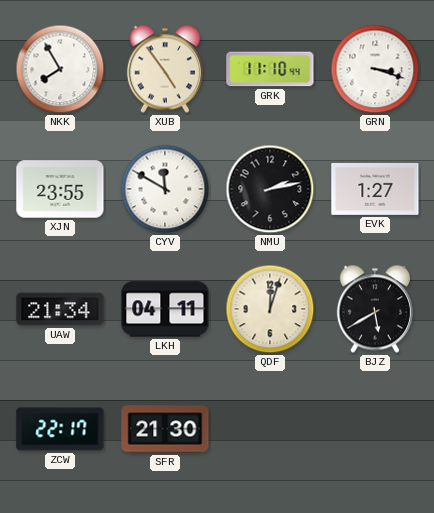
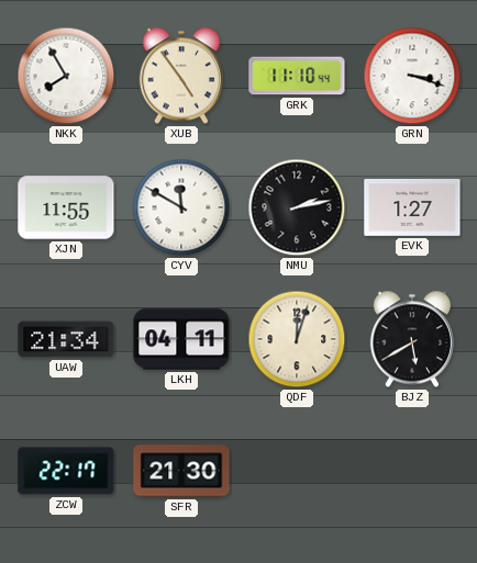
XJN: 23:55 -> 11:55 (66, 207)
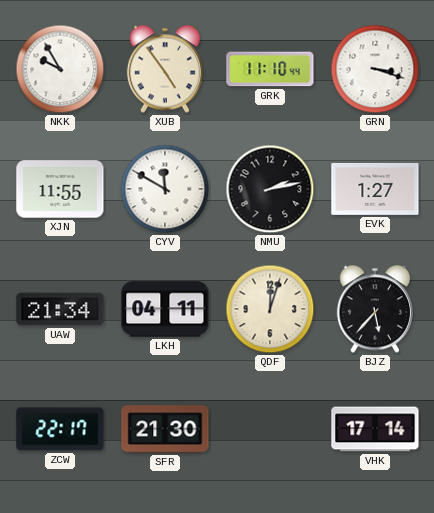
NKK: 7:55 -> 9:55 (60, 69)
BJZ: 5:40 -> 5:37 (375, 309)
VHK: none -> 17:14 (375, 429)
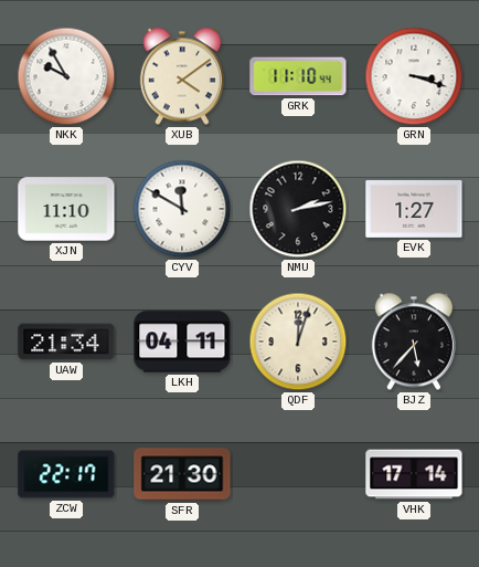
XUB: 4:54 -> 4:09 (182, 76)
XJN: 11:55 -> 11:10 (66, 209)
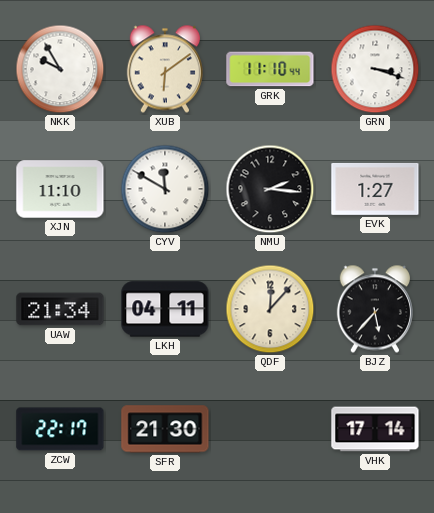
XUB: 4:09 -> 6:09 (165, 69)
NMU: 2:13 -> 2:16 (270, 189)
QDF: 12:03 -> 12:07 (270, 309)
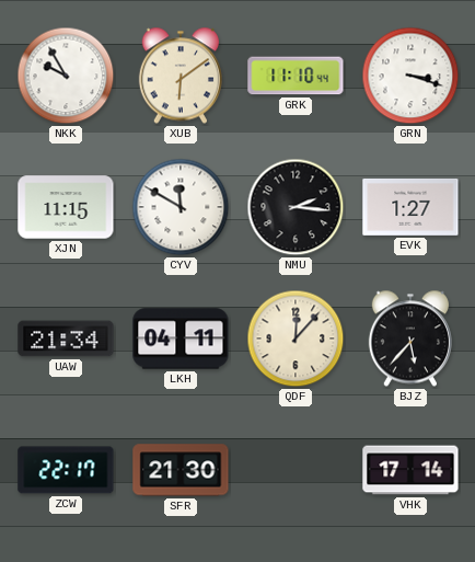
XJN: 11:10 -> 11:15 (66, 207)
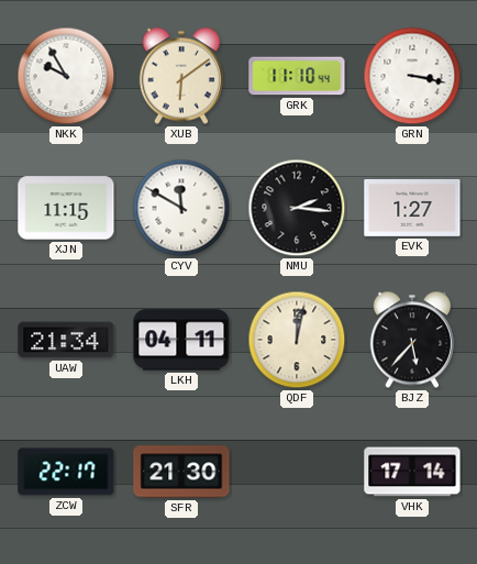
GRN: 3:18 -> 3:17 (412, 76)
QDF: 12:07 -> 12:02 (297, 340)
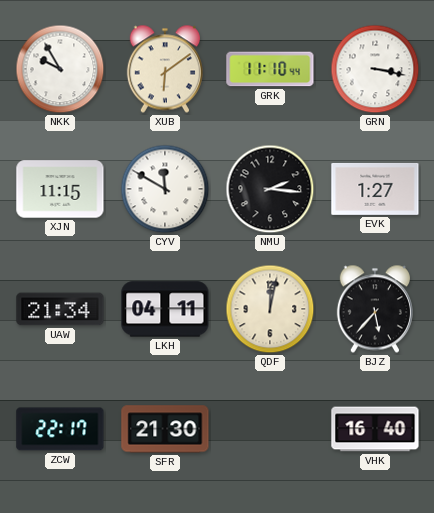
VHK: 17:14 -> 16:40 (375, 429)
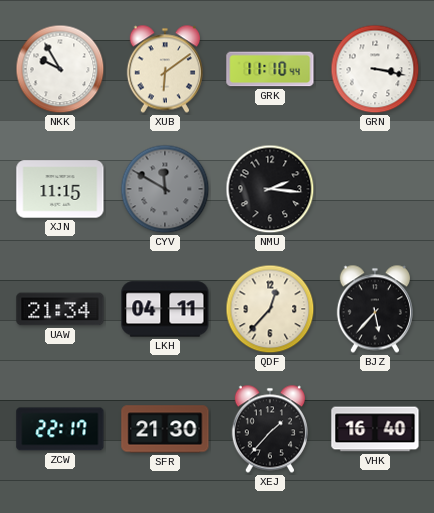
CYV dial: white -> grey (165, 189)
EVK: 1:27 -> none (375, 189)
QDF: 12:02 -> 12:37 (270, 309)
XEJ: none -> 1:37 (270, 429)
